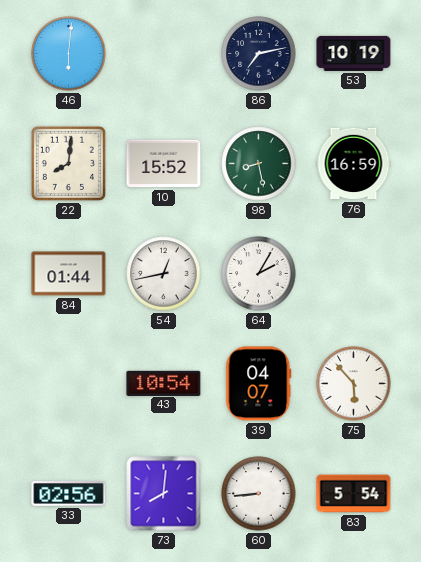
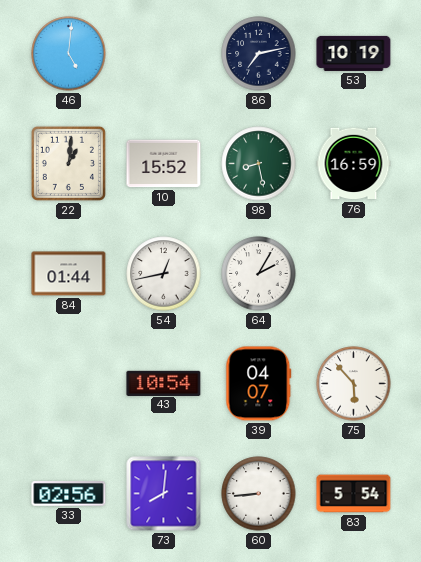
46: 6:01 -> 5:01 (69, 54)
22: 8:01 -> 1:01 (68, 163)
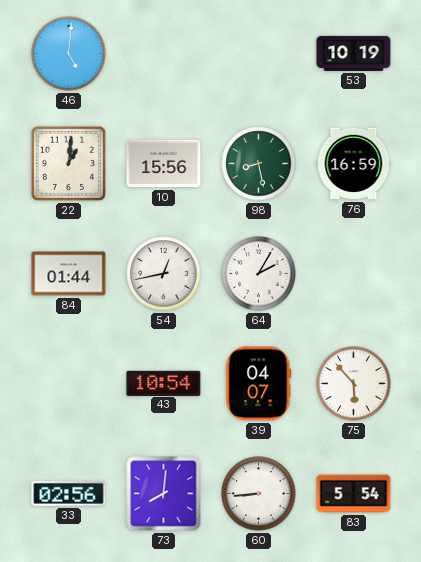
86: 7:13 -> none (259, 54)
10: 15:52 -> 15:56 (164, 164)
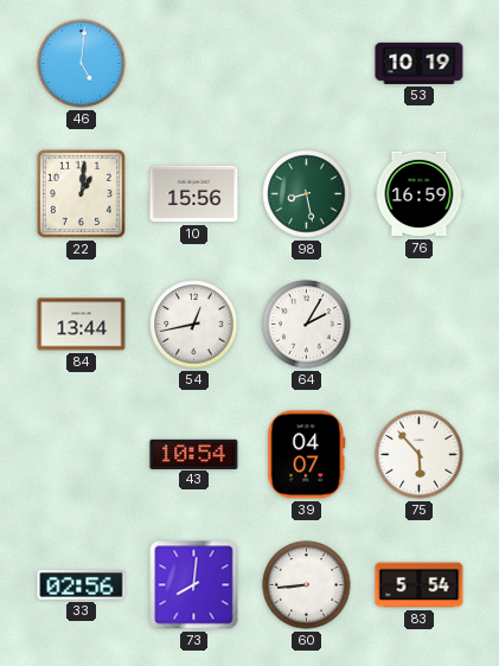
84: 01:44 -> 13:44 (82, 325)
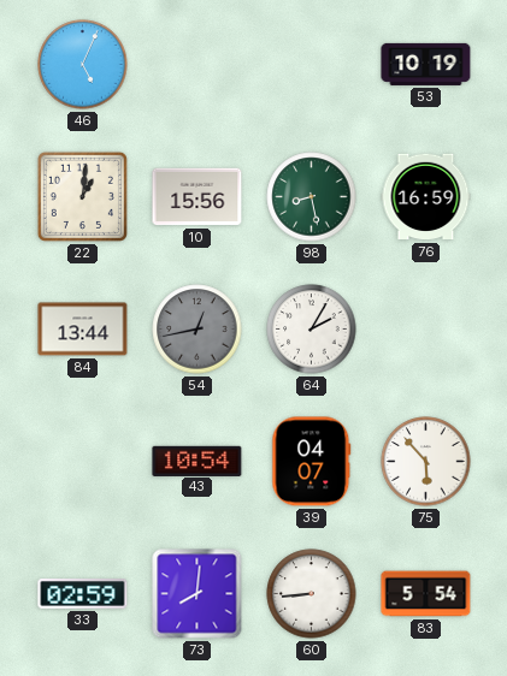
46: 5:01 -> 5:04 (83, 65)
54 dial: white -> grey (198, 330)
33: 02:56 -> 02:59 (83, 594)
